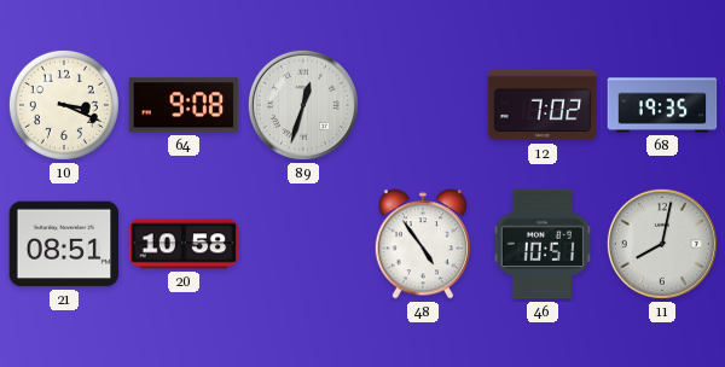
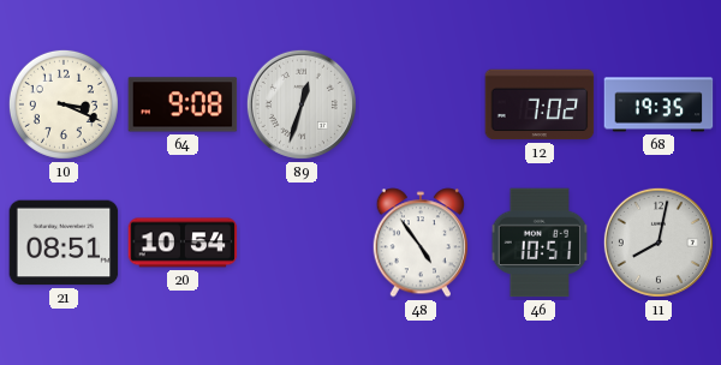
20: 10:58 -> 10:54 (183, 243)
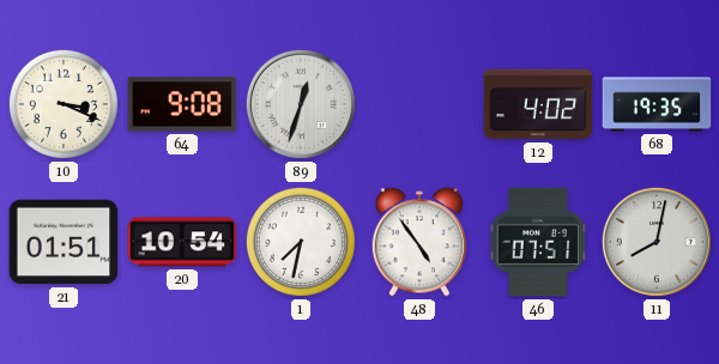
12: 7:02 -> 4:02 (538, 104)
21: 08:51 -> 01:51 (64, 242)
1: none -> 7:32 (301, 242)
46: 10:51 -> 07:51 (538, 242)
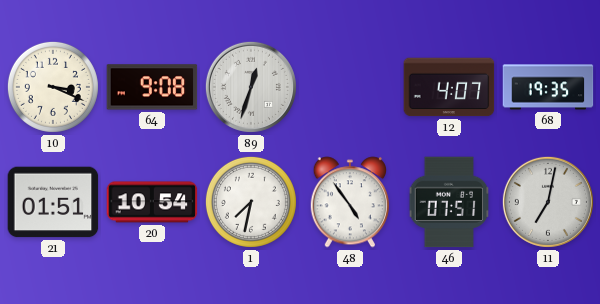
12: 4:02 -> 4:07 (449, 87)
11: 8:02 -> 7:02 (548, 202)
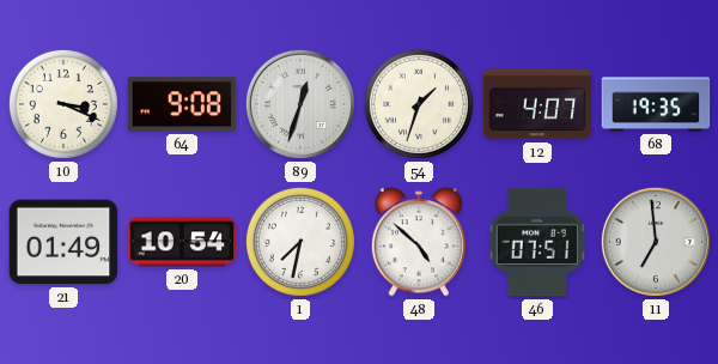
54: none -> 1:33 (419, 104)
21: 01:51 -> 01:49 (63, 242)
48: 4:54 -> 4:52 (418, 242)
11: 7:02 -> 6:59 (656, 242)
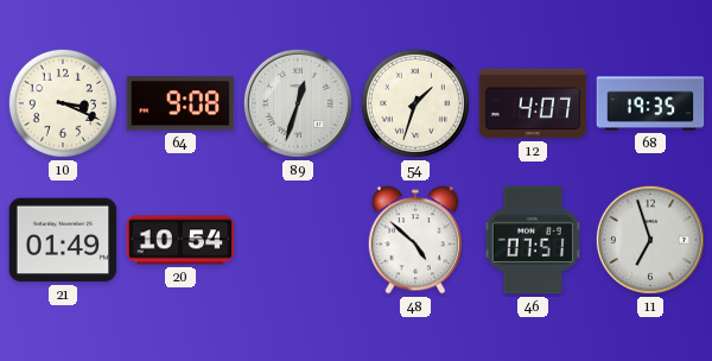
1: 7:32 -> none (300, 242)
11: 6:59 -> 6:57 (650, 240)
